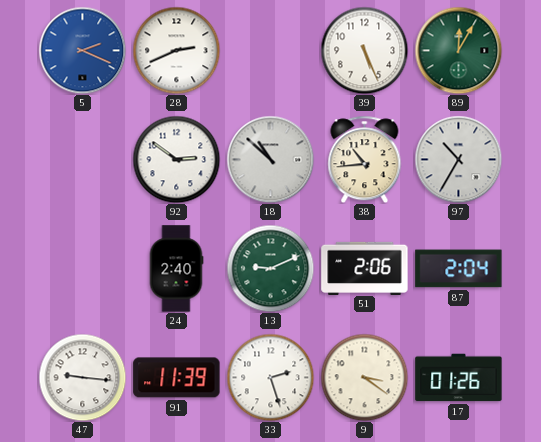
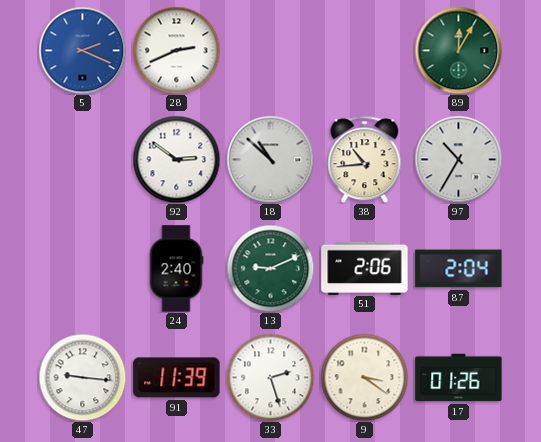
39: 5:26 -> none (364, 50)
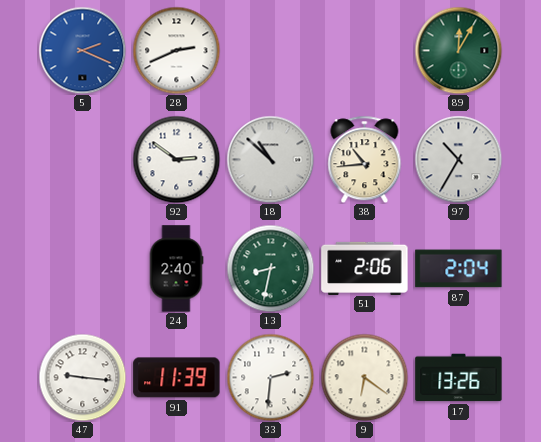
13: 9:11 -> 8:32 (270, 268)
33: 2:27 -> 2:31 (270, 377)
9: 3:21 -> 6:21 (364, 377)
17: 01:26 -> 13:26 (459, 378)
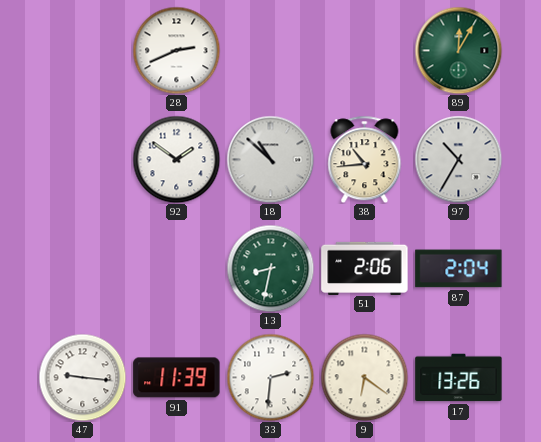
5: 2:19 -> none (82, 50)
92: 2:51 -> 1:51 (176, 159)
24: 2:40 -> none (176, 269)
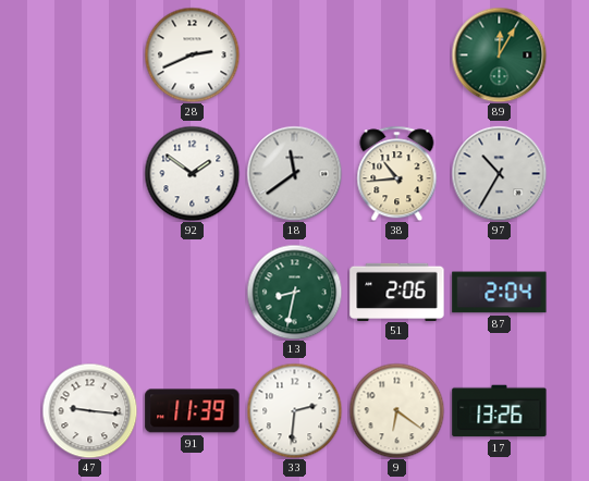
18: 10:52 -> 11:39 (294, 173)
